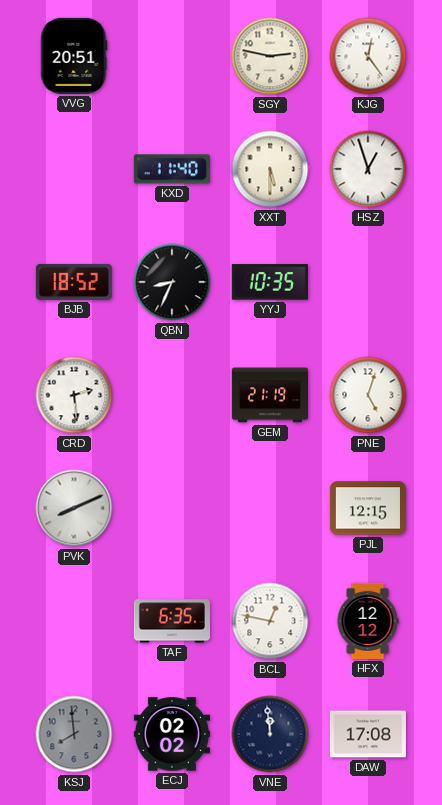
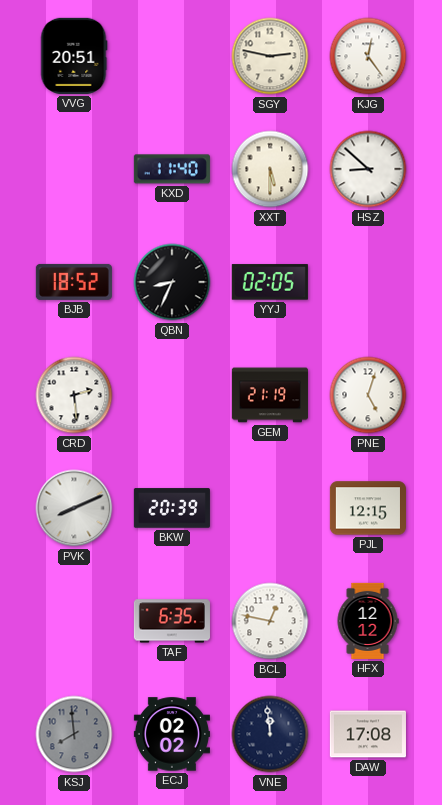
HSZ: 12:57 -> 8:52 (368, 169)
YYJ: 10:35 -> 02:05 (270, 282)
BKW: none -> 20:39 (172, 508)
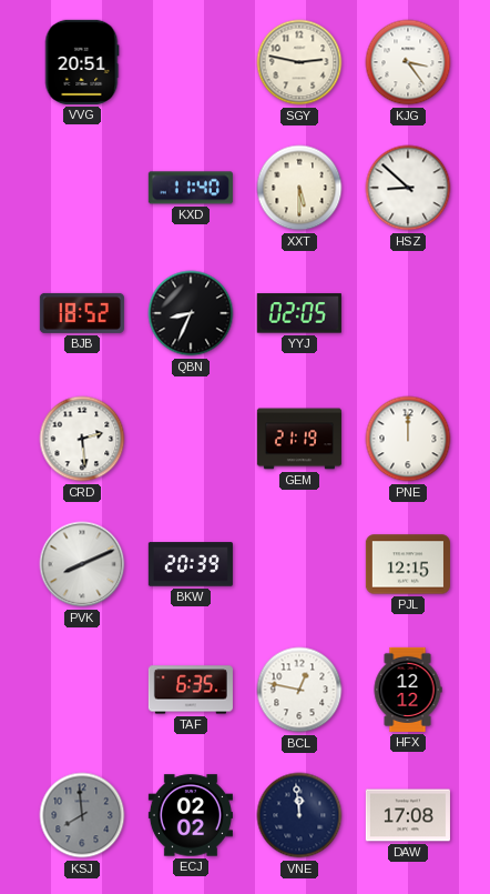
KJG: 12:24 -> 3:24 (408, 62)
PNE: 5:03 -> 12:00 (408, 439)
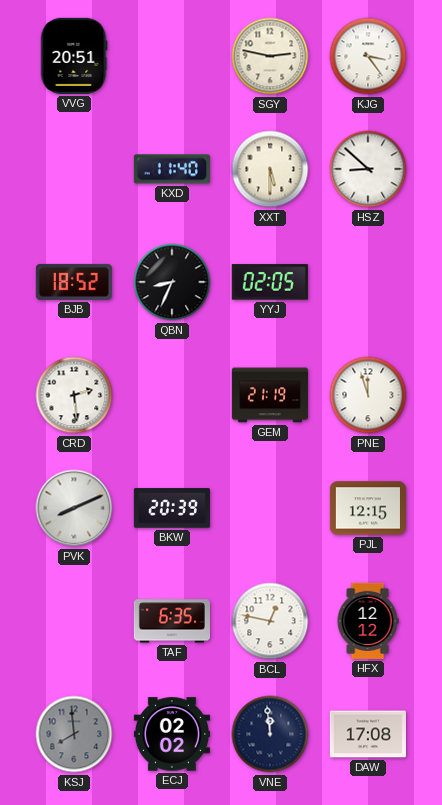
PNE: 12:00 -> 11:57 (368, 395)
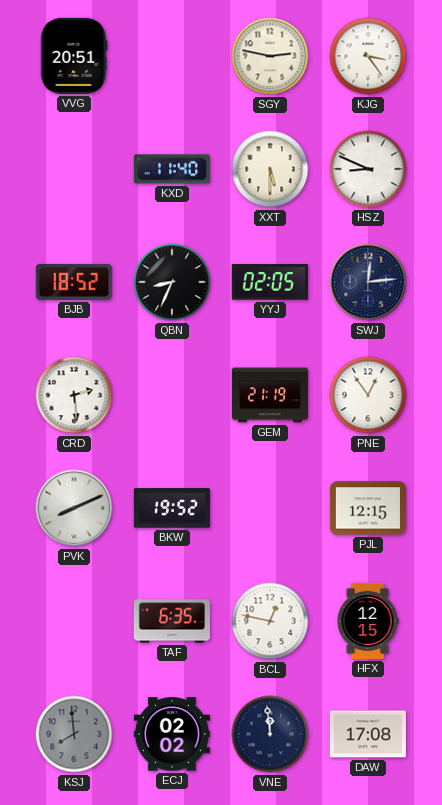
HSZ: 8:52 -> 8:49 (368, 169)
SWJ: none -> 12:14 (368, 282)
PNE: 11:57 -> 12:54 (368, 395)
BKW: 20:39 -> 19:52 (172, 508)
HFX: 12:12 -> 12:15 (368, 621)
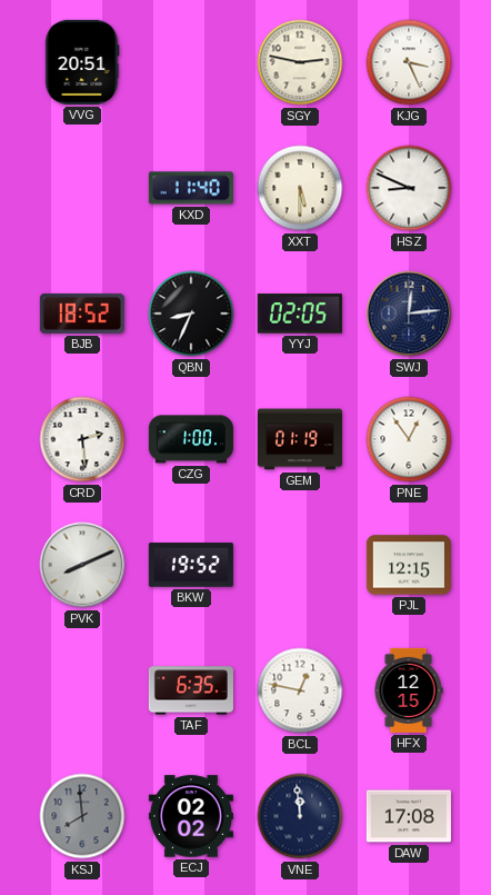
KJG: 3:24 -> 3:26 (409, 62)
CZG: none -> 1:00 (191, 439)
GEM: 21:19 -> 01:19 (300, 439)
